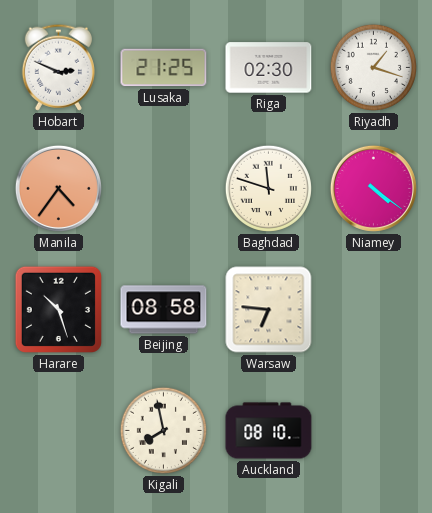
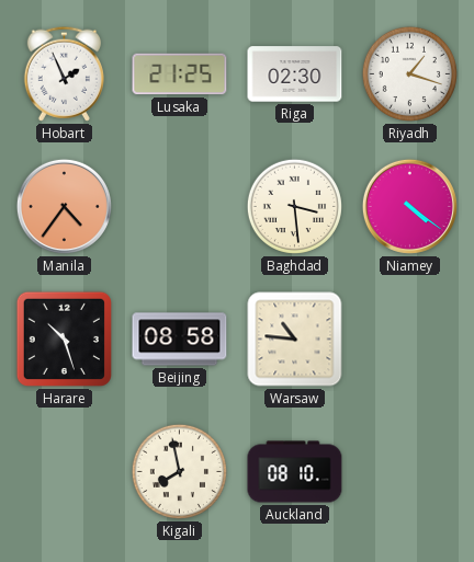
Hobart: 2:49 -> 1:56 (64, 73)
Baghdad: 11:48 -> 3:29 (294, 206)
Warsaw: 6:46 -> 10:46 (295, 340)
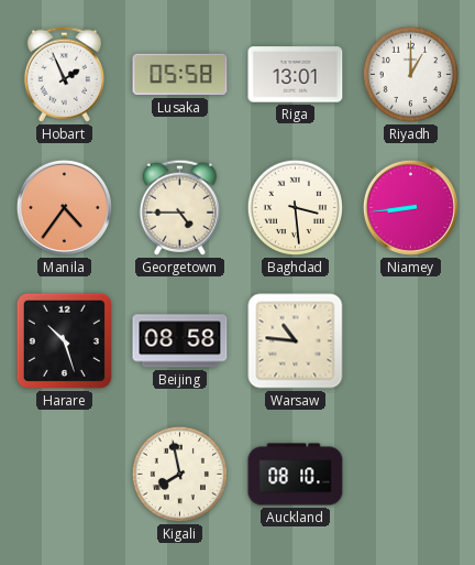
Lusaka: 21:25 -> 05:58 (180, 75)
Riga: 02:30 -> 13:01 (296, 75)
Riyadh: 1:18 -> 1:00 (410, 74)
Georgetown: none -> 4:45 (179, 207)
Niamey: 4:21 -> 8:44 (410, 207)
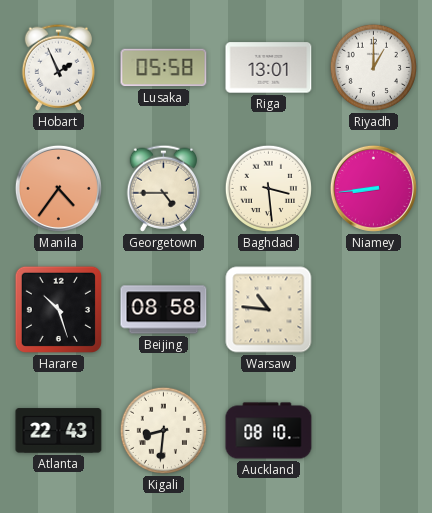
Atlanta: none -> 22:43 (59, 431)
Kigali: 7:58 -> 8:31 (163, 430)
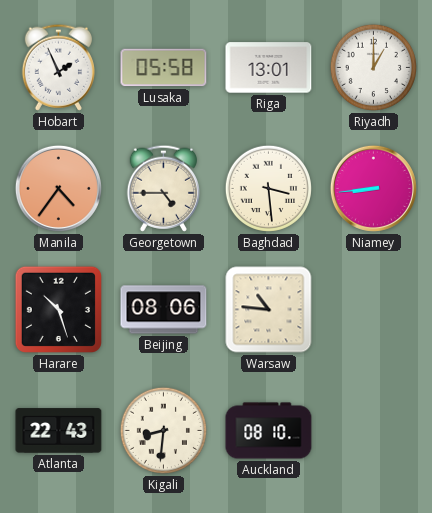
Beijing: 08:58 -> 08:06 (164, 310)
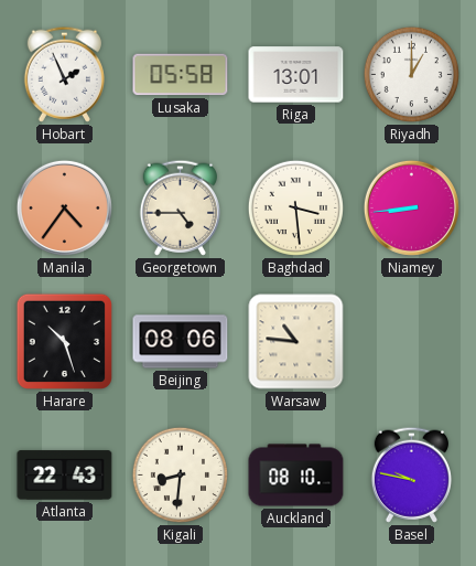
Basel: none -> 9:47 (411, 474)
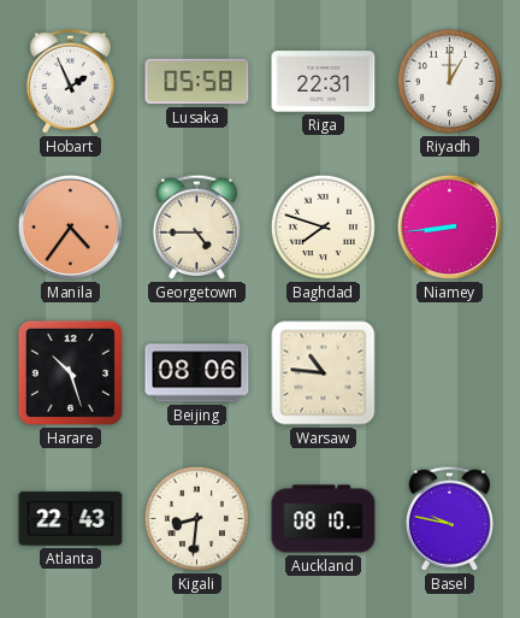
Riga: 13:01 -> 22:31 (324, 82)
Baghdad: 3:29 -> 7:48 (323, 226)
